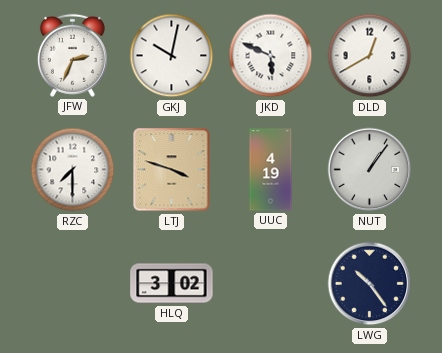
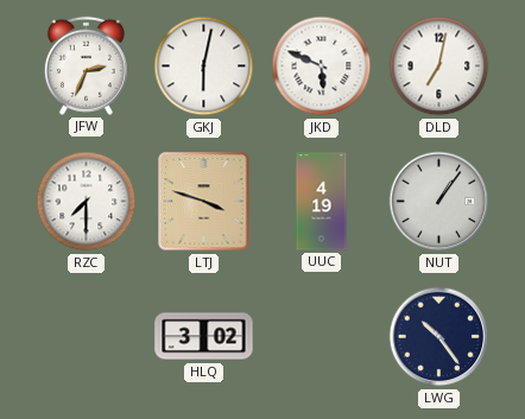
GKJ: 10:02 -> 6:02 (204, 66)
DLD: 12:40 -> 7:02 (439, 66)
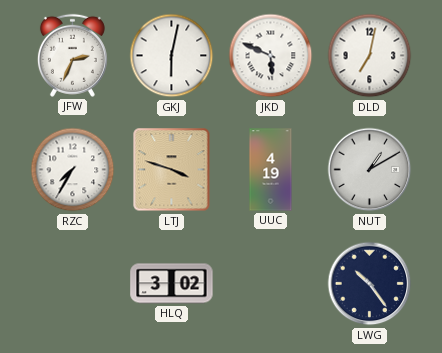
RZC: 7:30 -> 7:35 (73, 170)
NUT: 1:06 -> 1:10 (370, 170)
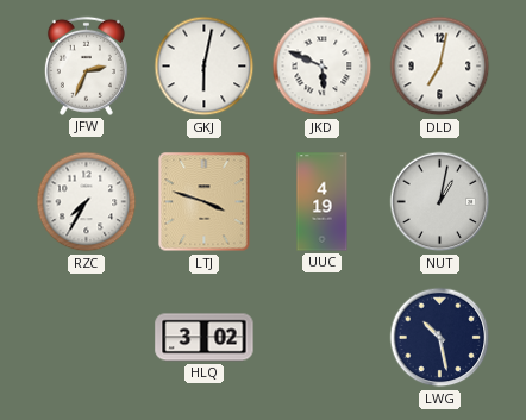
NUT: 1:10 -> 1:02 (440, 202)
LWG: 10:24 -> 10:28 (440, 338)
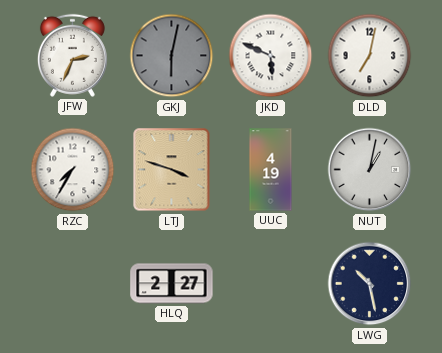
GKJ dial: white -> grey (172, 56)
HLQ: 3:02 -> 2:27 (172, 284)
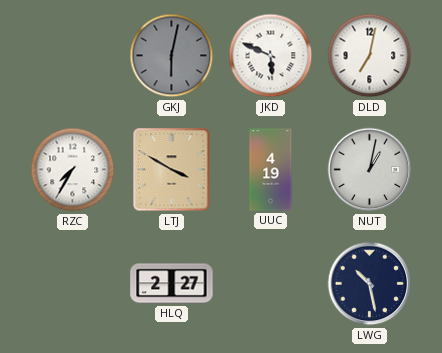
JFW: 2:34 -> none (72, 55)
LTJ: 3:48 -> 3:50 (172, 170)
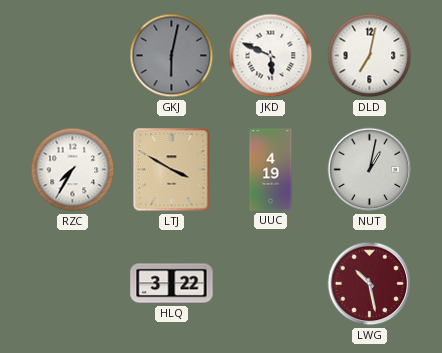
HLQ: 2:27 -> 3:22 (172, 284)
LWG dial: navy -> burgundy (370, 284)
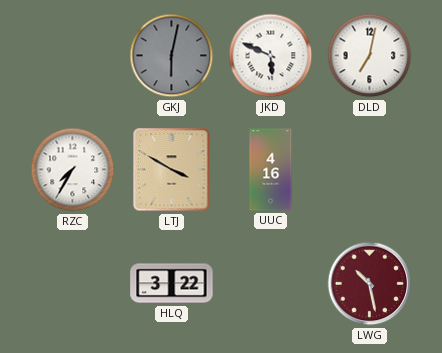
UUC: 4:19 -> 4:16 (271, 170)
NUT: 1:02 -> none (370, 170)
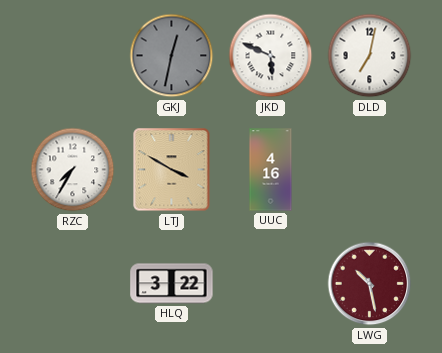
GKJ: 6:02 -> 12:32 (172, 56)
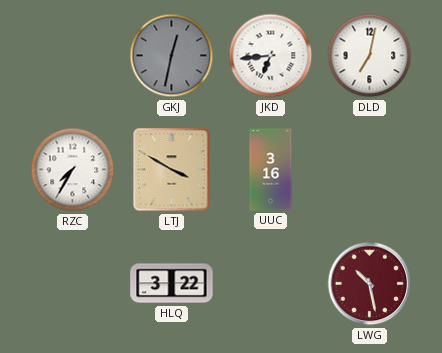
JKD: 5:49 -> 6:44 (271, 56)
UUC: 4:16 -> 3:16 (271, 170)
